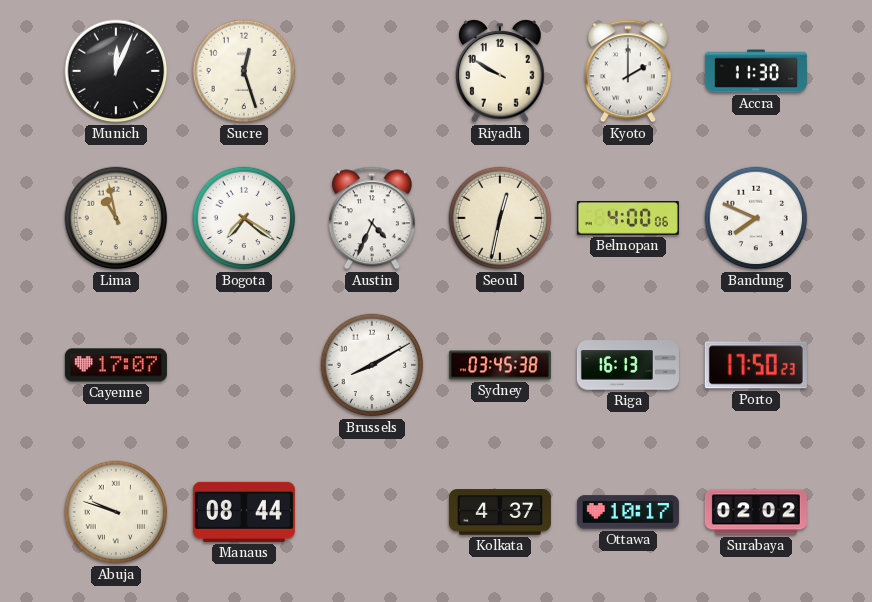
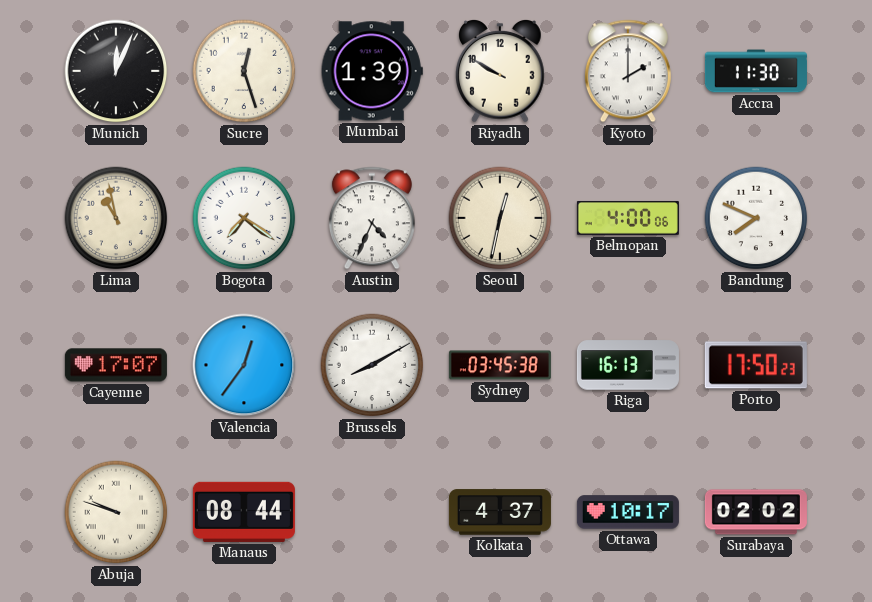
Mumbai: none -> 1:39 (372, 71)
Valencia: none -> 12:36 (244, 365)
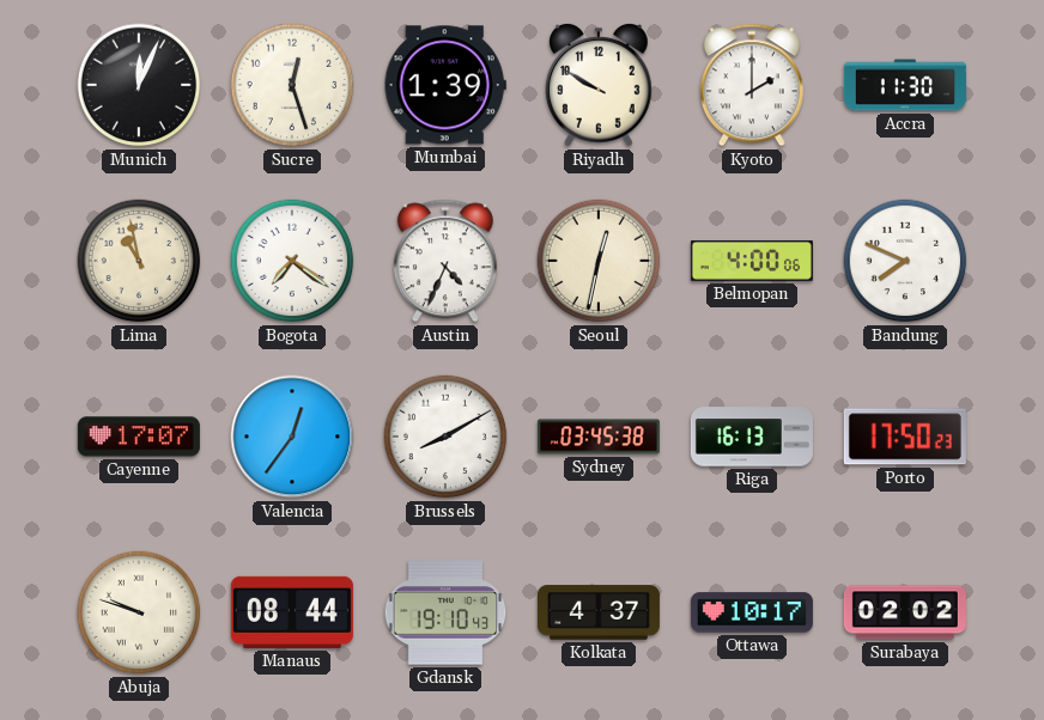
Gdansk: none -> 19:10 (445, 612)
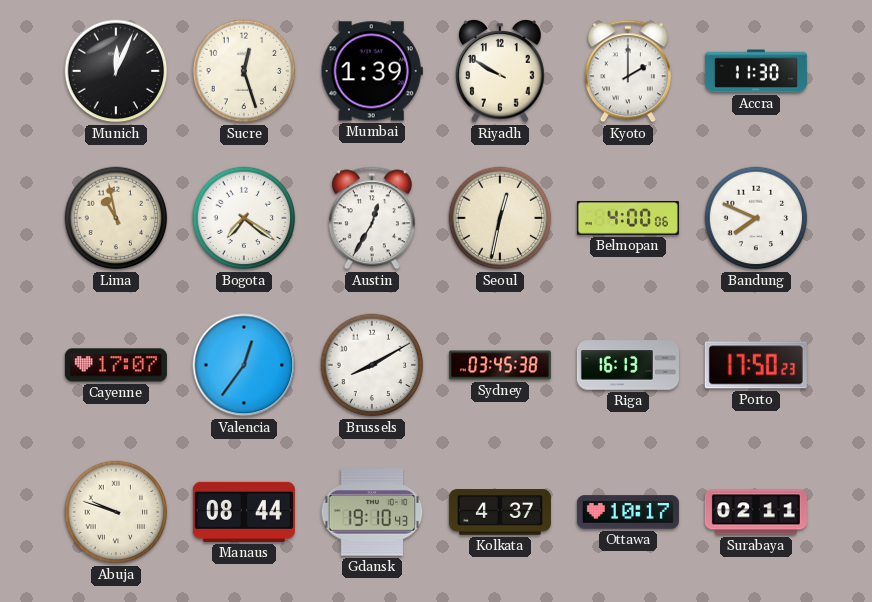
Austin: 4:34 -> 12:35 (372, 218)
Surabaya: 02:02 -> 02:11 (756, 512)
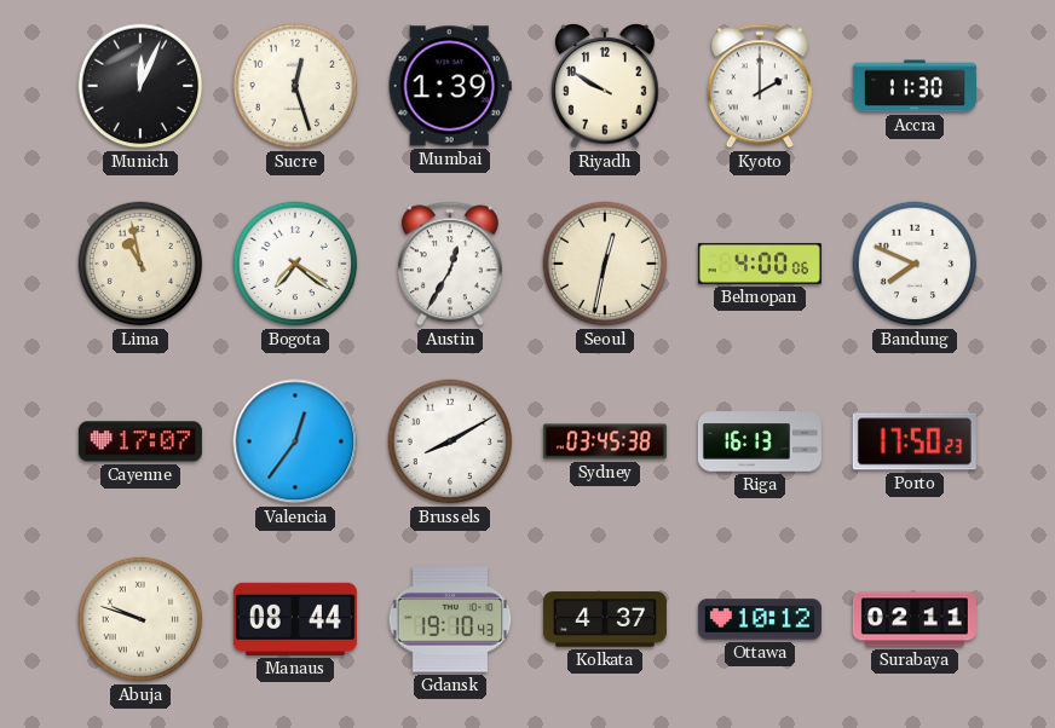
Ottawa: 10:17 -> 10:12 (760, 619)
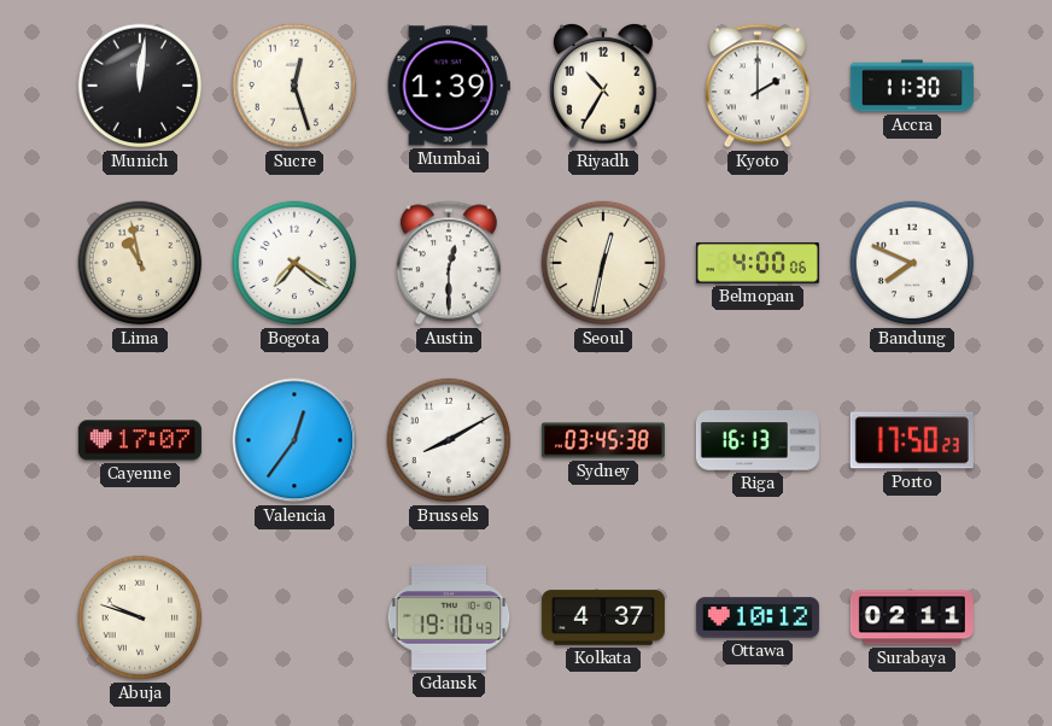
Munich: 12:04 -> 12:01 (140, 86)
Riyadh: 9:50 -> 10:35 (604, 86)
Austin: 12:35 -> 12:30 (449, 263)
Manaus: 08:44 -> none (295, 619)
